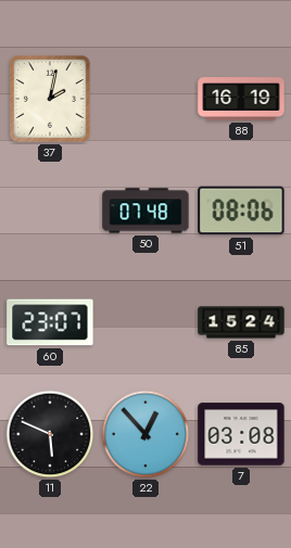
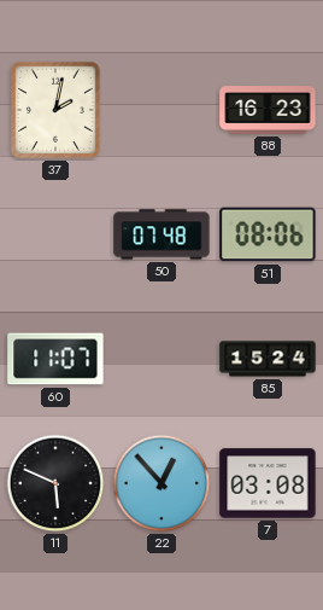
88: 16:19 -> 16:23 (268, 110)
60: 23:07 -> 11:07 (55, 359)
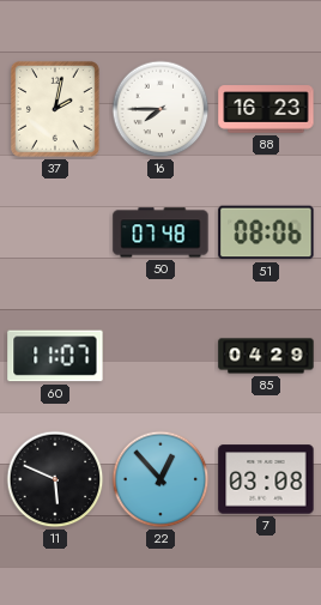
16: none -> 7:45 (160, 109)
85: 15:24 -> 04:29 (266, 356)
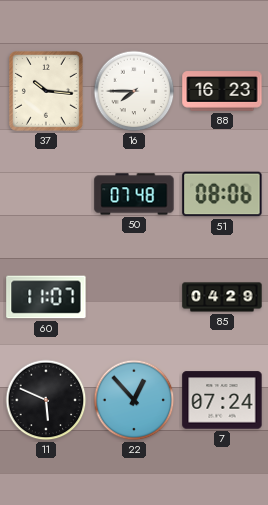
37: 2:02 -> 10:16 (46, 91)
7: 03:08 -> 07:24 (222, 400)
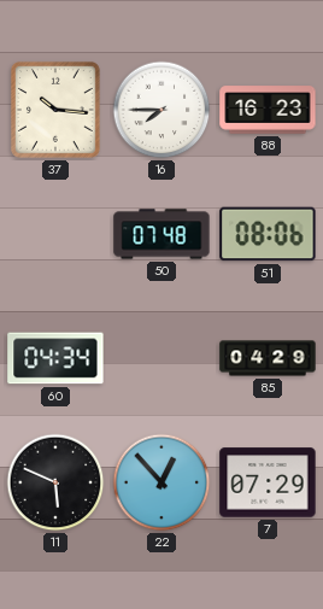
60: 11:07 -> 04:34 (55, 358)
7: 07:24 -> 07:29 (268, 482)
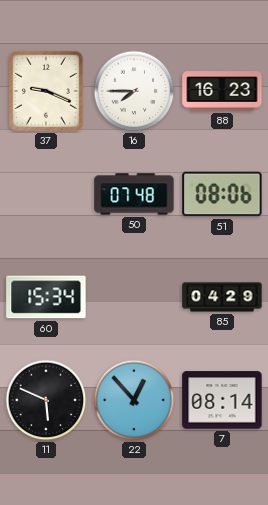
37: 10:16 -> 9:19 (46, 91)
60: 04:34 -> 15:34 (46, 297)
7: 07:29 -> 08:14 (222, 400)
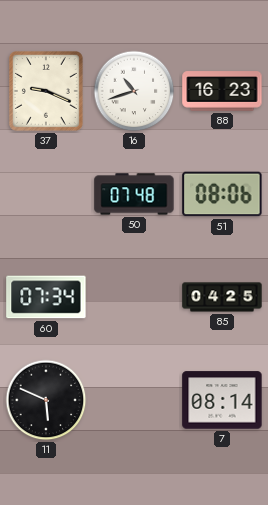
16: 7:45 -> 10:42 (134, 91)
60: 15:34 -> 07:34 (46, 297)
85: 04:29 -> 04:25 (222, 297)
22: 12:53 -> none (134, 400)
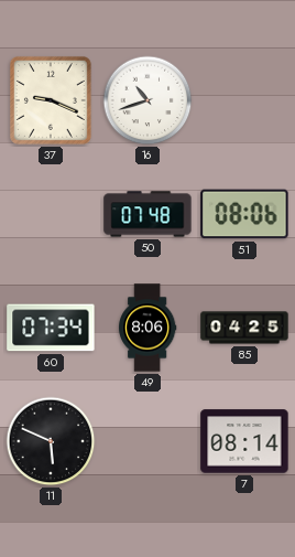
88: 16:23 -> none (222, 91)
49: none -> 8:06 (149, 328)
